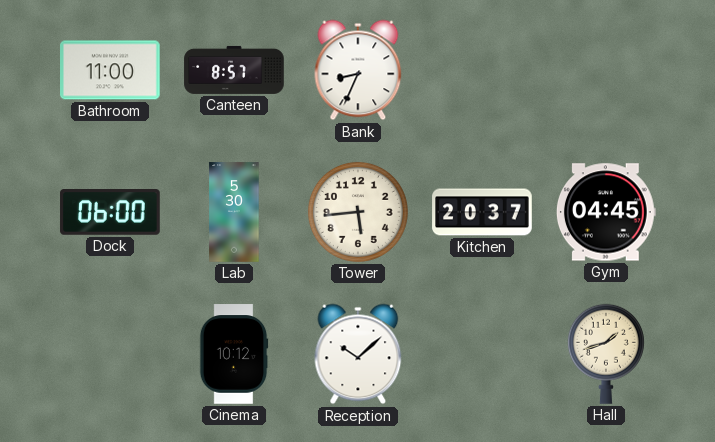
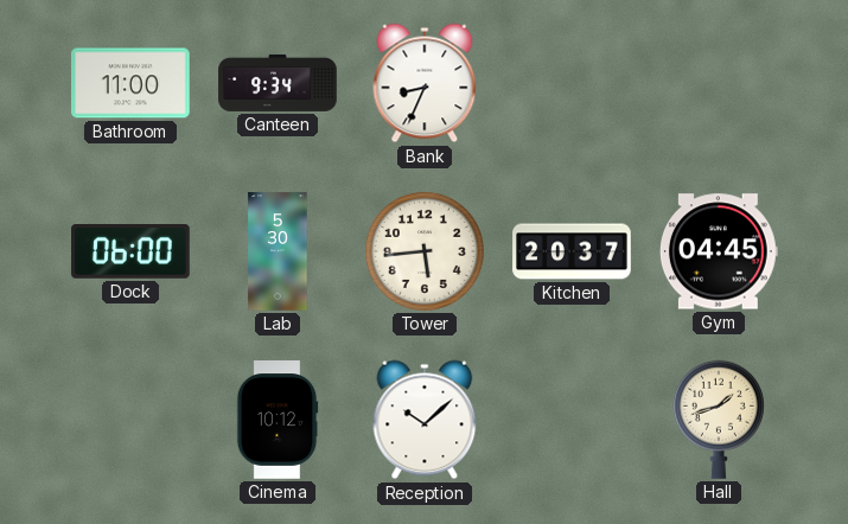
Canteen: 8:57 -> 9:34 (278, 83)
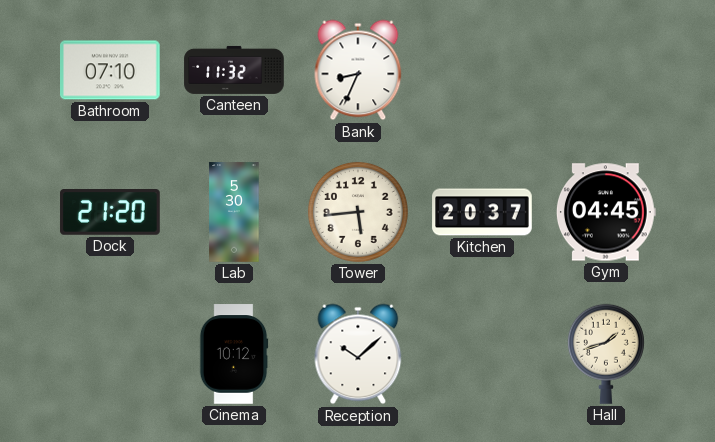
Bathroom: 11:00 -> 07:10 (111, 70)
Canteen: 9:34 -> 11:32 (234, 70)
Dock: 06:00 -> 21:20 (110, 213)
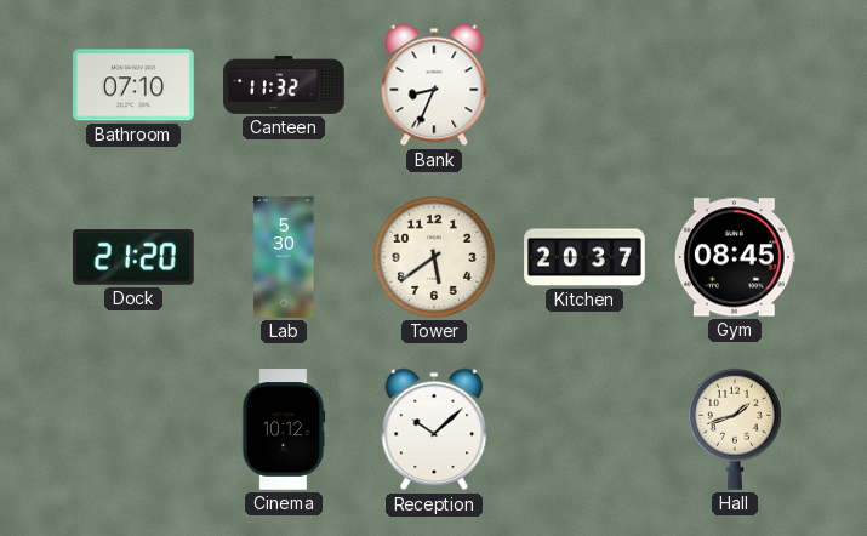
Tower: 5:44 -> 5:39 (434, 257)
Gym: 04:45 -> 08:45 (735, 257)
